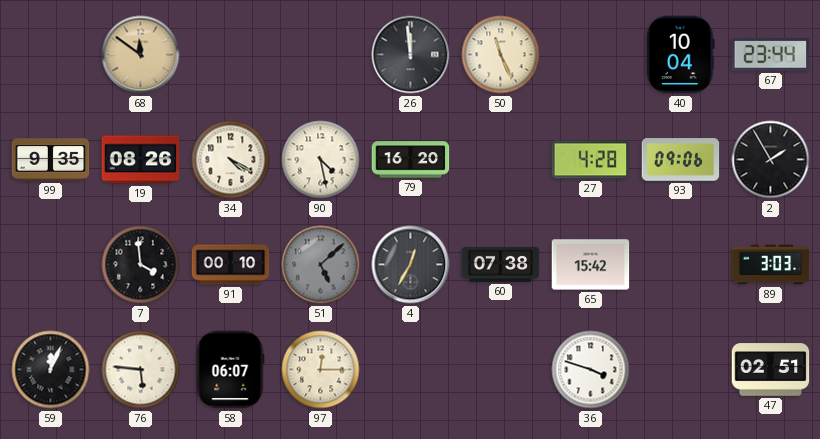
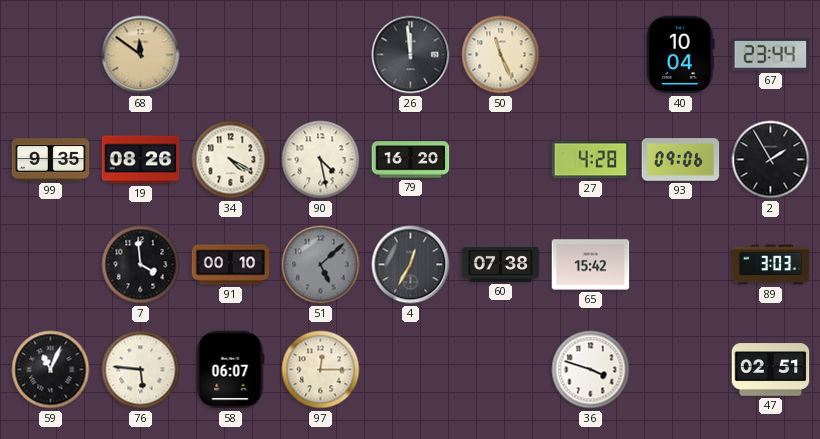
59: 12:04 -> 11:04 (51, 370)
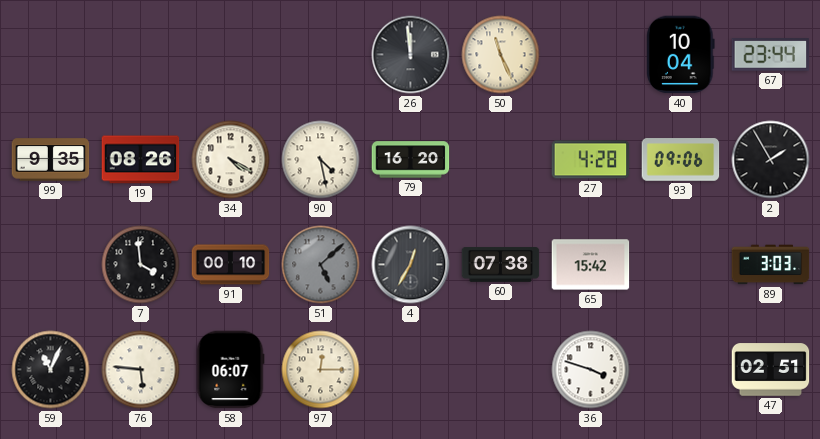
68: 11:51 -> none (141, 55)
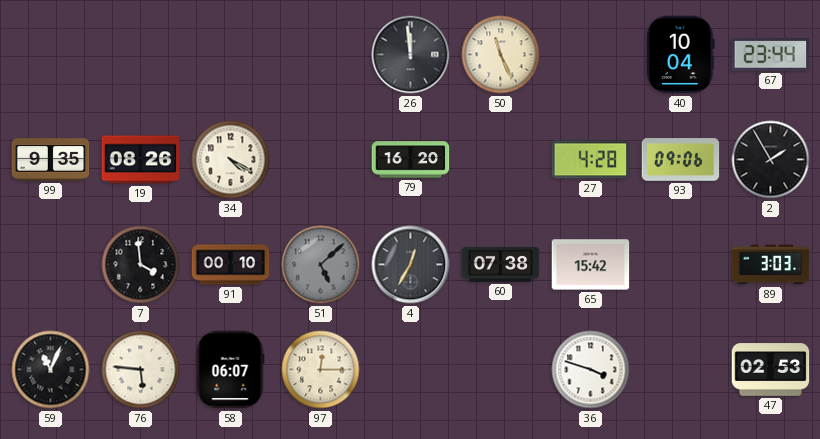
90: 4:28 -> none (321, 160)
47: 02:51 -> 02:53 (771, 370)
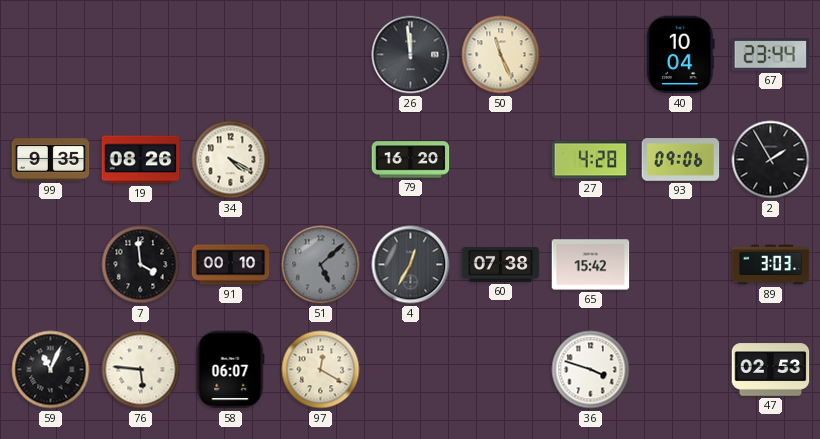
97: 12:15 -> 12:20 (321, 370)
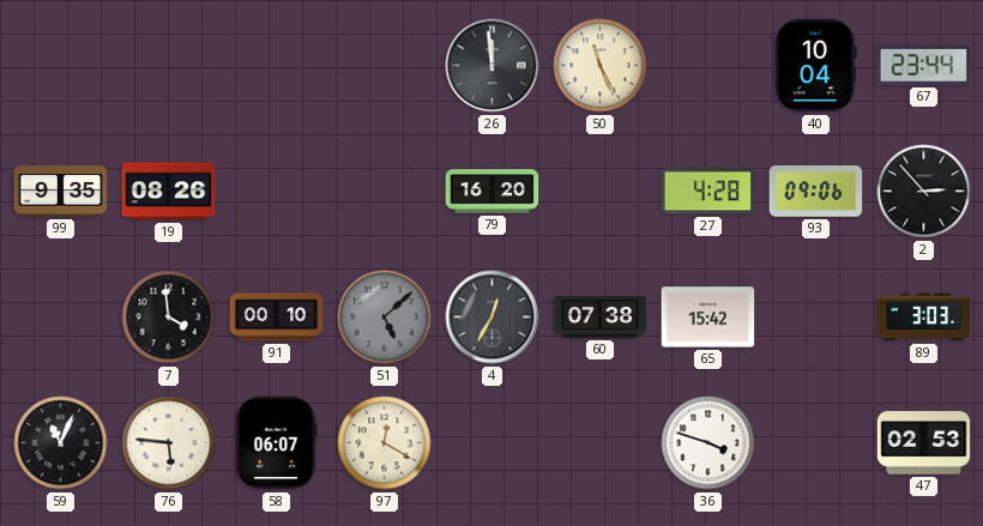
34: 4:20 -> none (231, 160)
2: 1:55 -> 2:53 (924, 192)
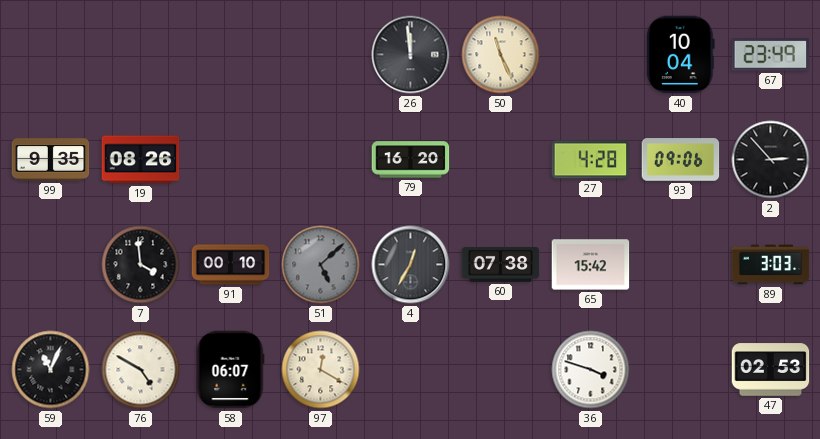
67: 23:44 -> 23:49 (771, 55)
76: 5:46 -> 4:50 (141, 370)
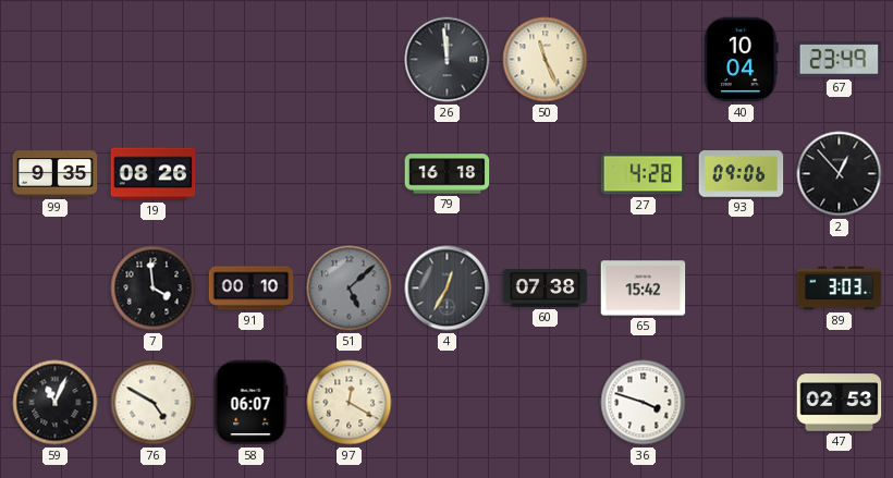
79: 16:20 -> 16:18 (448, 174)
2: 2:53 -> 12:53 (840, 174)
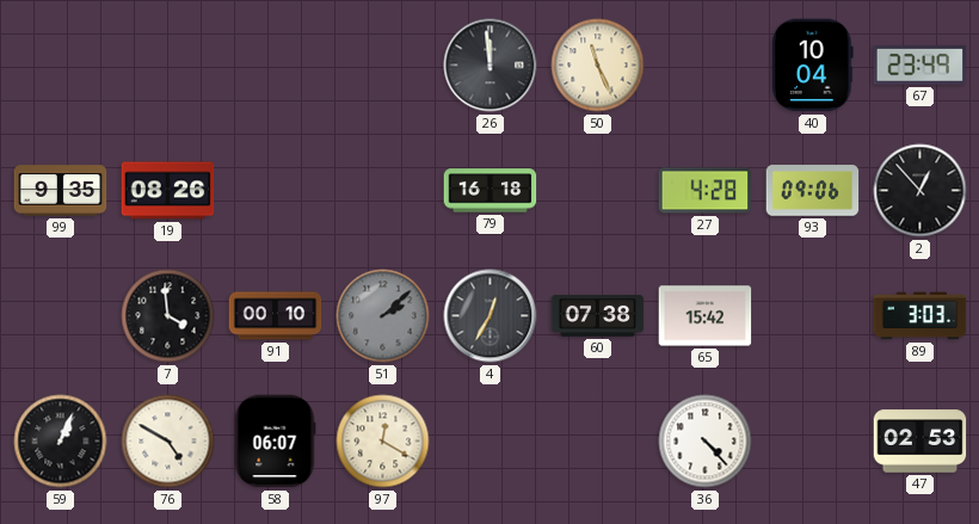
51: 5:08 -> 2:08 (383, 316)
59: 11:04 -> 1:04 (61, 442)
36: 3:48 -> 4:23 (706, 442)
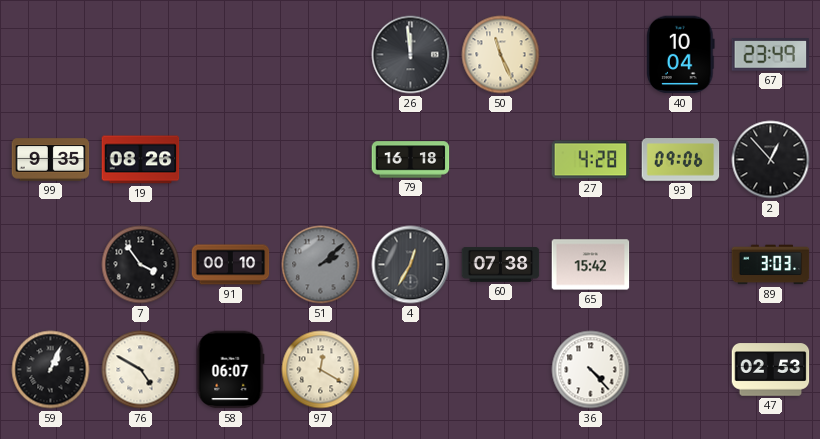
7: 3:59 -> 3:54 (141, 265)
